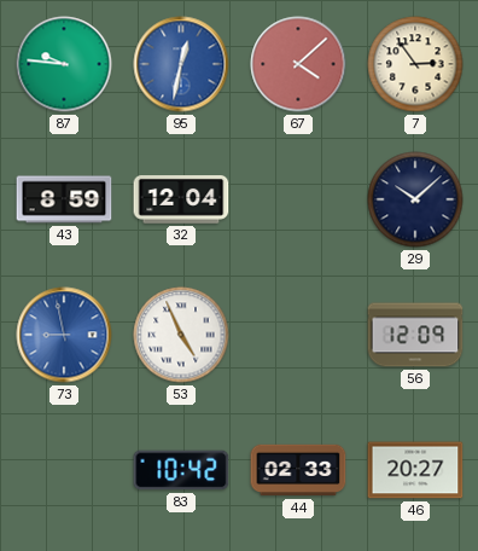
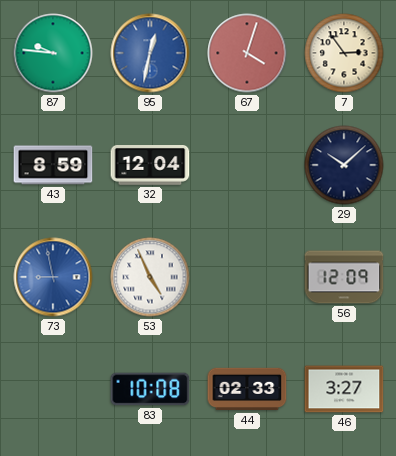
67: 4:08 -> 4:03 (247, 53)
83: 10:42 -> 10:08 (150, 389)
46: 20:27 -> 3:27 (344, 389)
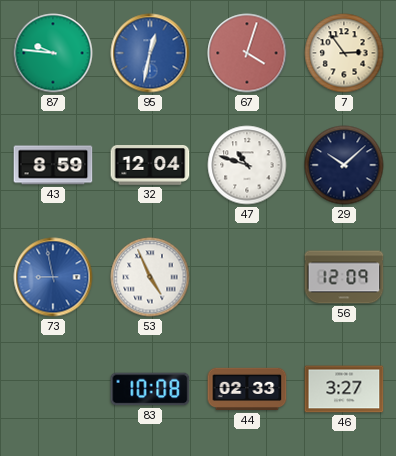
47: none -> 10:48 (247, 165)
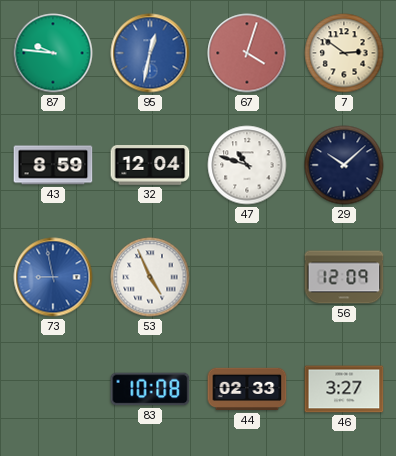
7: 2:54 -> 2:51 (344, 53)
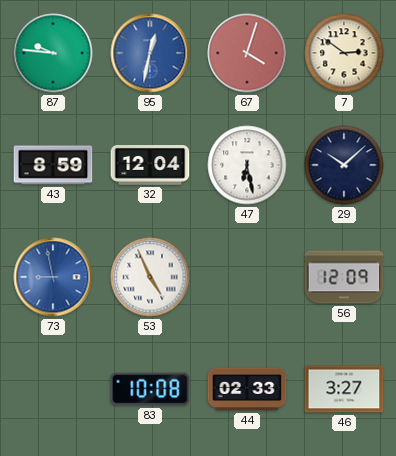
47: 10:48 -> 6:28 (247, 165)
